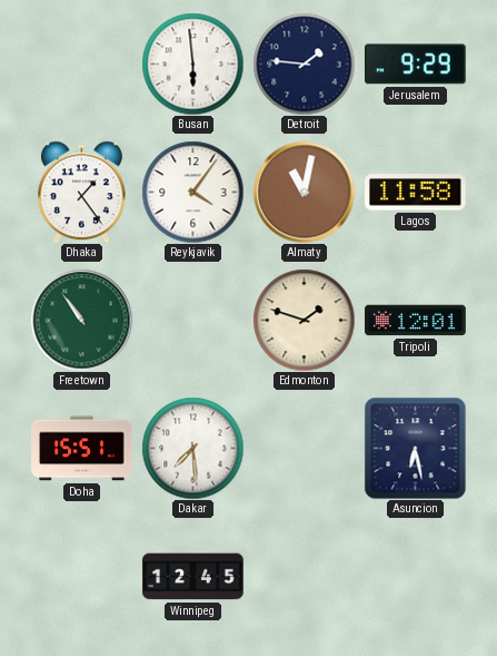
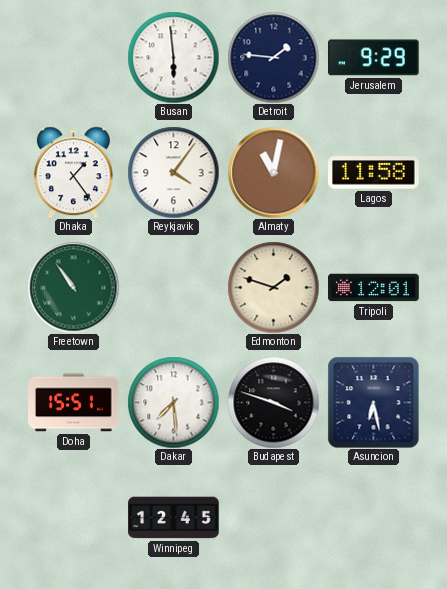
Budapest: none -> 3:48 (273, 402)
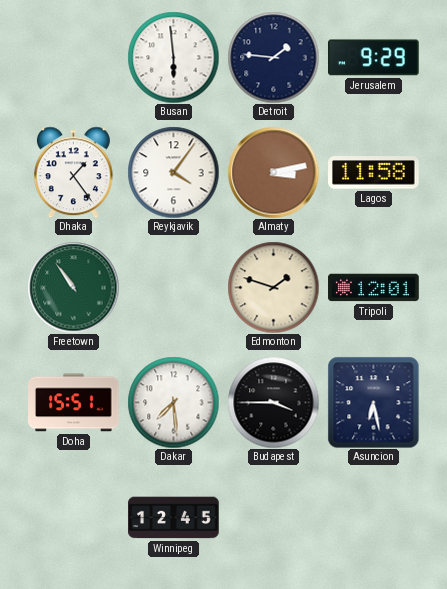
Almaty: 11:02 -> 3:13 (273, 172)
Budapest: 3:48 -> 3:45 (273, 402)
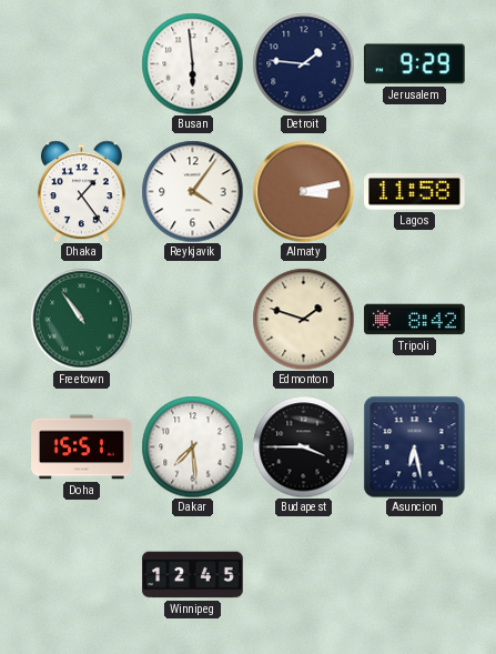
Tripoli: 12:01 -> 8:42 (415, 320)
